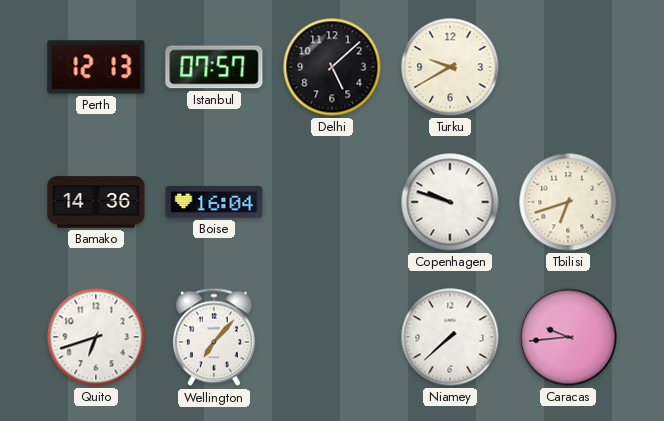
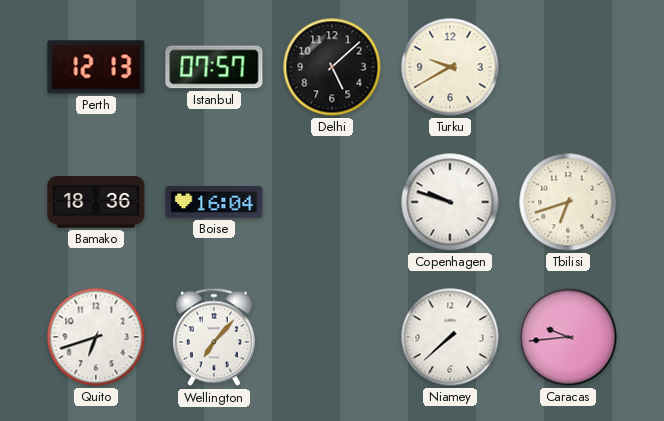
Bamako: 14:36 -> 18:36 (96, 202)
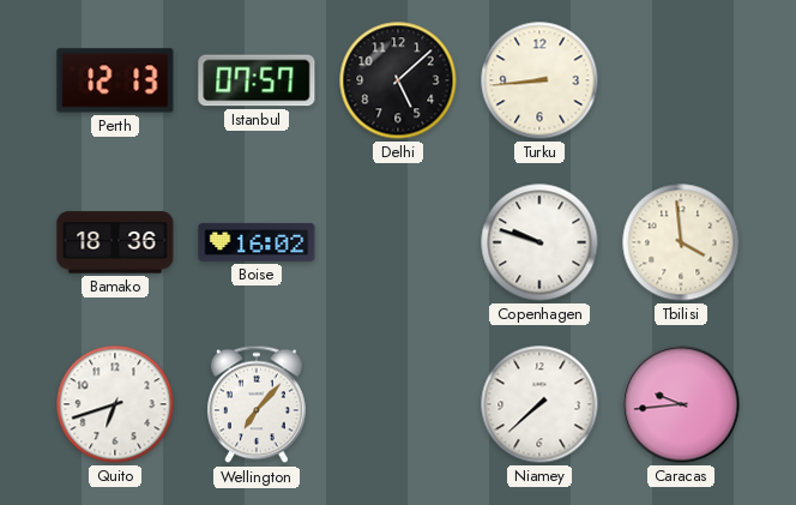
Turku: 9:40 -> 8:44 (539, 80)
Boise: 16:04 -> 16:02 (257, 242)
Tbilisi: 6:42 -> 3:59 (681, 242)
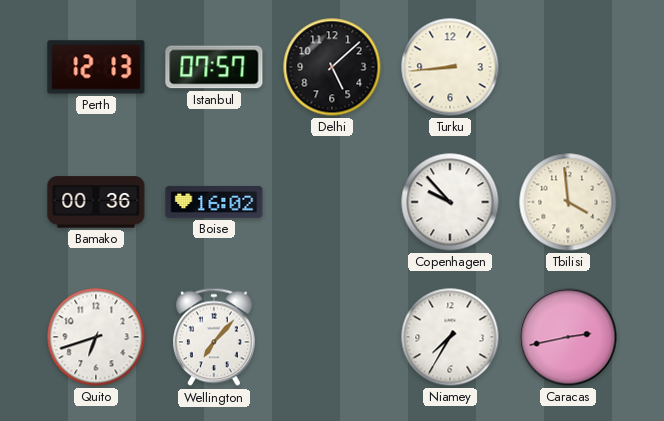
Bamako: 18:36 -> 00:36 (96, 202)
Copenhagen: 9:48 -> 9:53 (450, 202)
Niamey: 7:38 -> 7:35 (450, 337)
Caracas: 9:44 -> 2:43 (568, 337)
